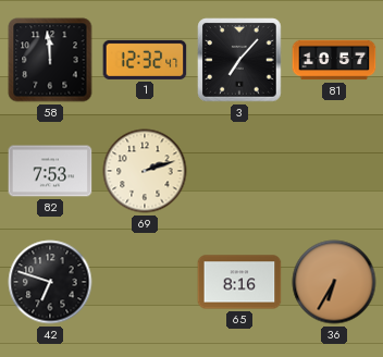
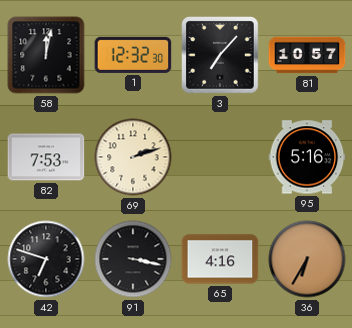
58: 11:59 -> 12:02 (46, 55)
1: 12:32:47 -> 12:32:30 (133, 55)
95: none -> 5:16 (307, 157)
91: none -> 3:17 (133, 259)
65: 8:16 -> 4:16 (220, 259)
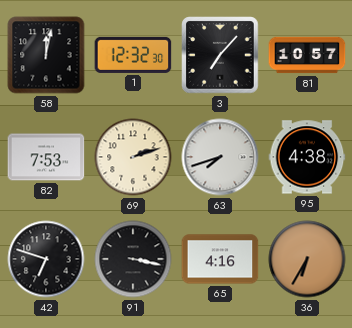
63: none -> 7:42 (220, 157)
95: 5:16 -> 4:38 (307, 157)
